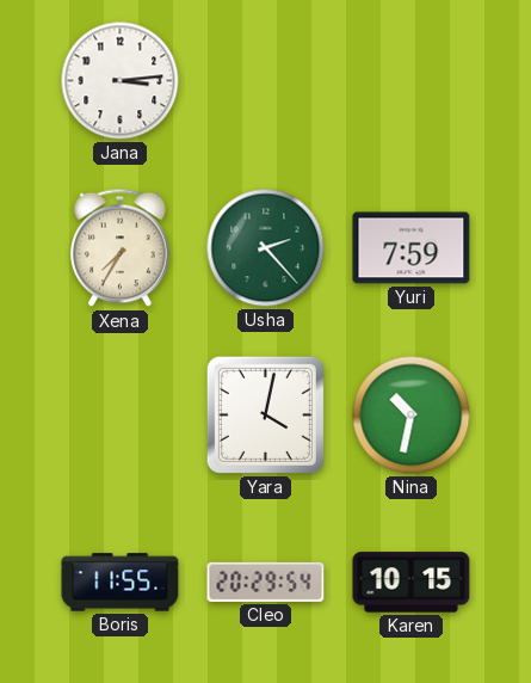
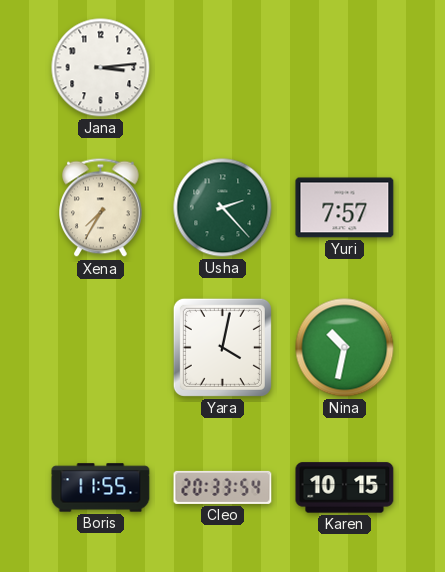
Yuri: 7:59 -> 7:57 (345, 208)
Cleo: 20:29 -> 20:33 (223, 487)
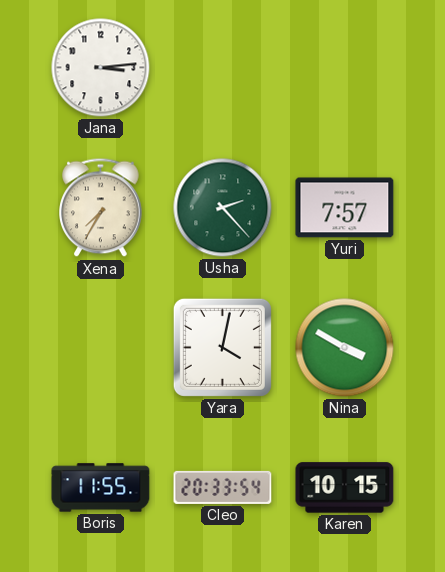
Nina: 10:32 -> 3:50 (345, 348)
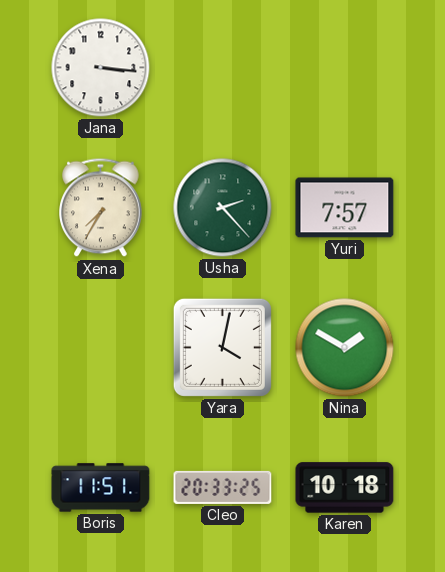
Jana: 3:14 -> 3:16 (101, 68)
Nina: 3:50 -> 1:50 (345, 348)
Boris: 11:55 -> 11:51 (101, 488)
Cleo: 20:33:54 -> 20:33:25 (223, 487)
Karen: 10:15 -> 10:18 (345, 488)
